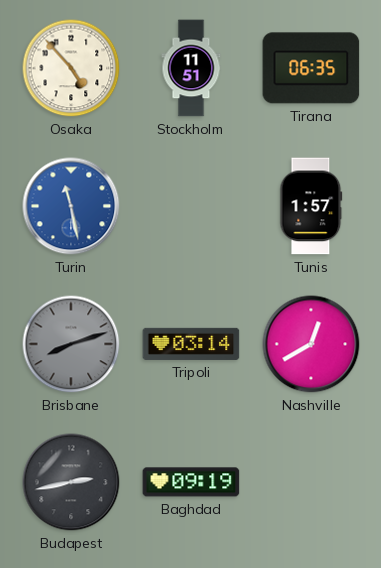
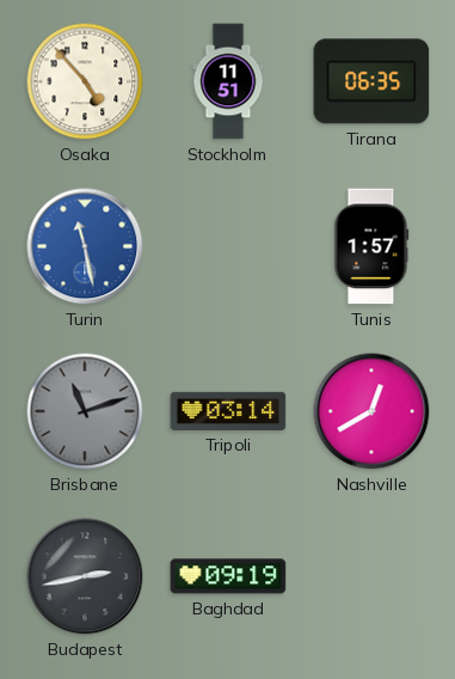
Brisbane: 8:12 -> 11:12 (85, 411)
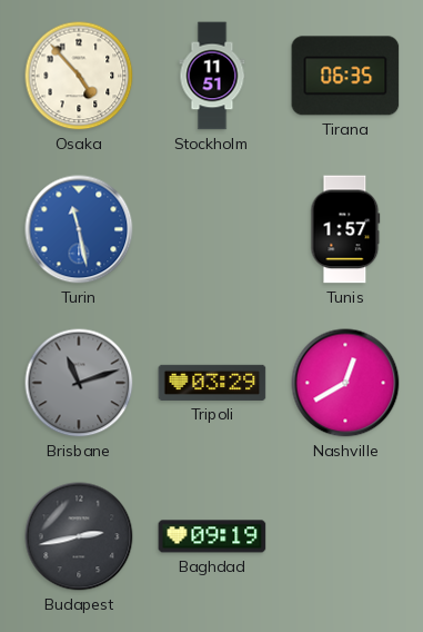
Tripoli: 03:14 -> 03:29 (212, 383)
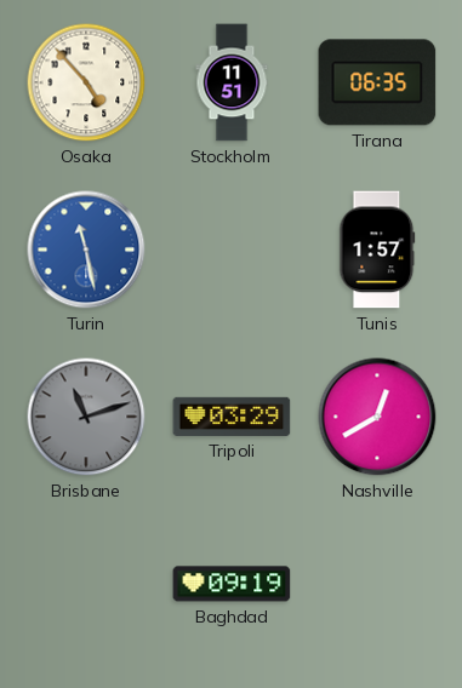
Budapest: 2:43 -> none (79, 536)
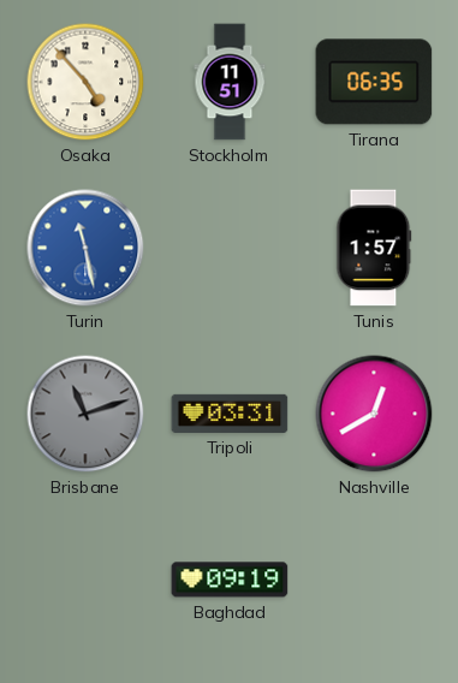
Tripoli: 03:29 -> 03:31 (230, 414)
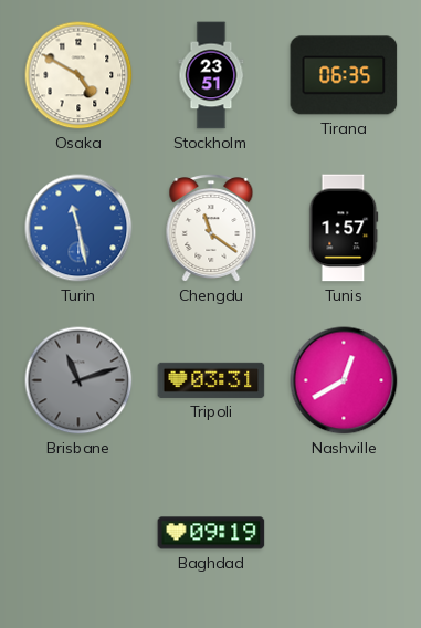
Osaka: 4:53 -> 4:50 (78, 75)
Stockholm: 11:51 -> 23:51 (211, 75)
Chengdu: none -> 11:21 (211, 229)
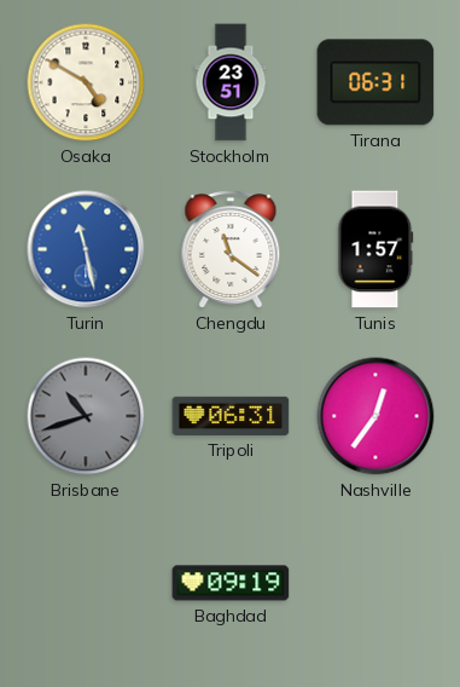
Tirana: 06:35 -> 06:31 (375, 82)
Brisbane: 11:12 -> 10:42 (86, 416)
Tripoli: 03:31 -> 06:31 (231, 416)
Nashville: 12:40 -> 12:36 (375, 416)
